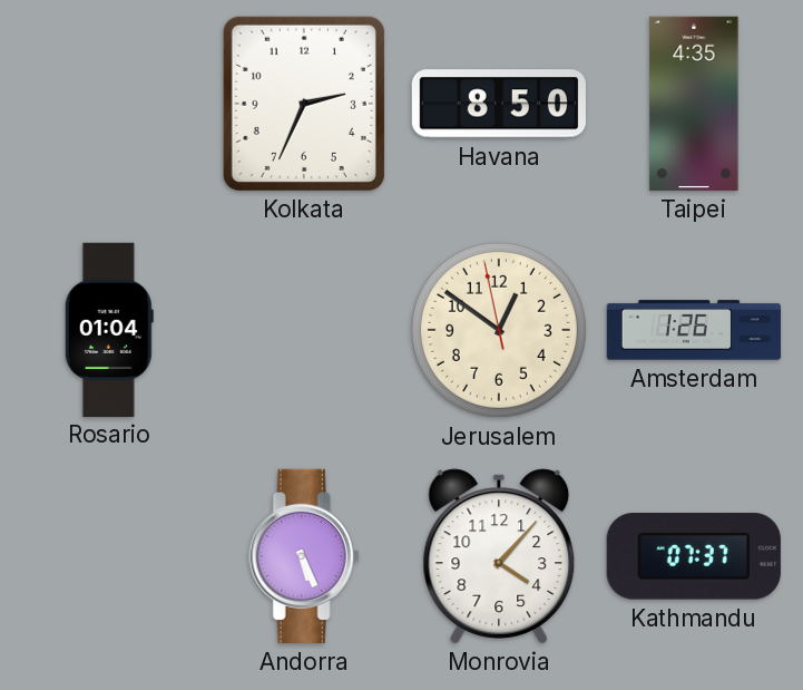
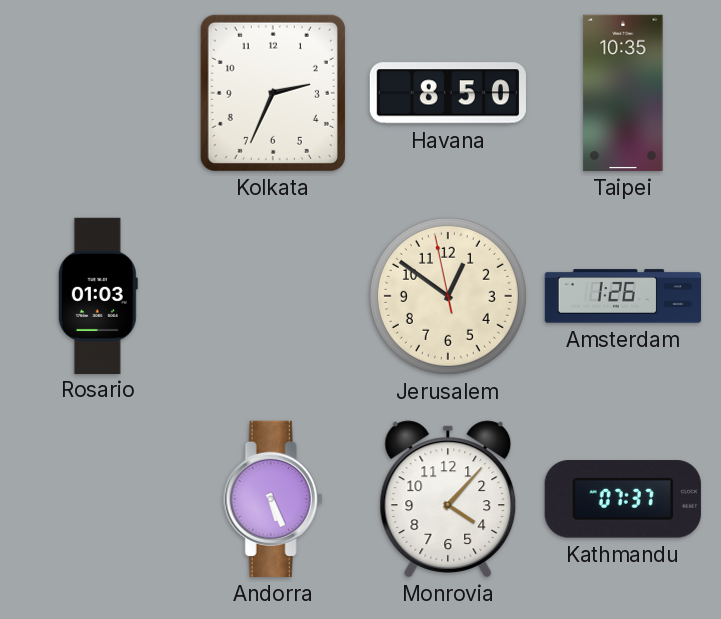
Taipei: 4:35 -> 10:35 (623, 93)
Rosario: 01:04 -> 01:03 (98, 295)
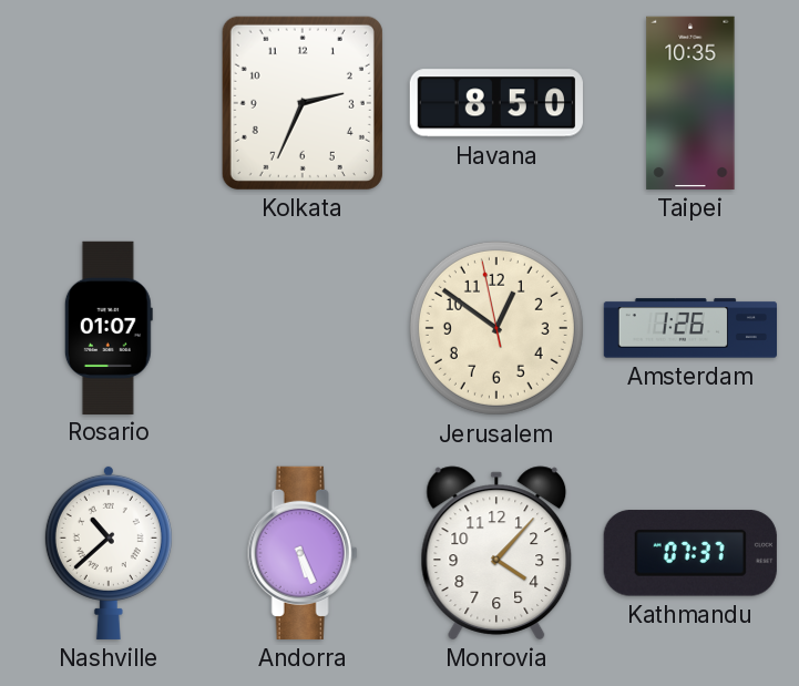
Rosario: 01:03 -> 01:07 (109, 327)
Nashville: none -> 10:38 (109, 552)
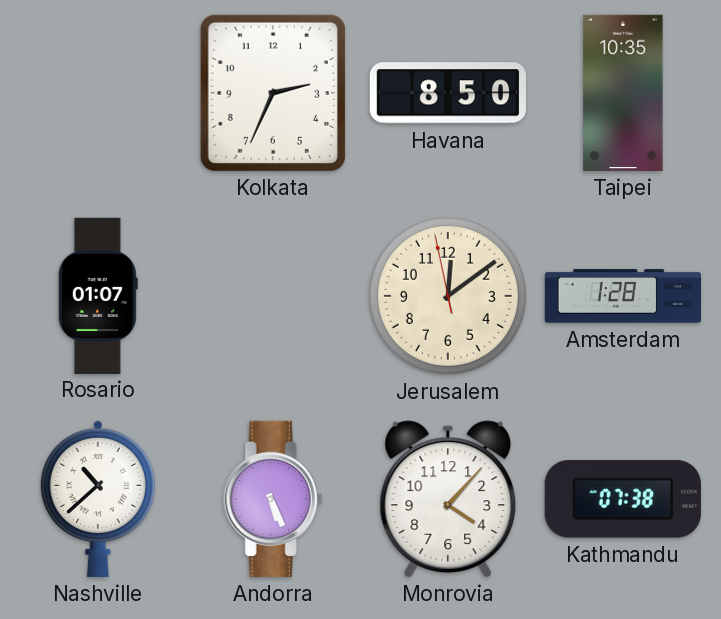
Jerusalem: 12:50 -> 12:08 (448, 296)
Amsterdam: 1:26 -> 1:28 (622, 296)
Kathmandu: 07:37 -> 07:38 (623, 499)
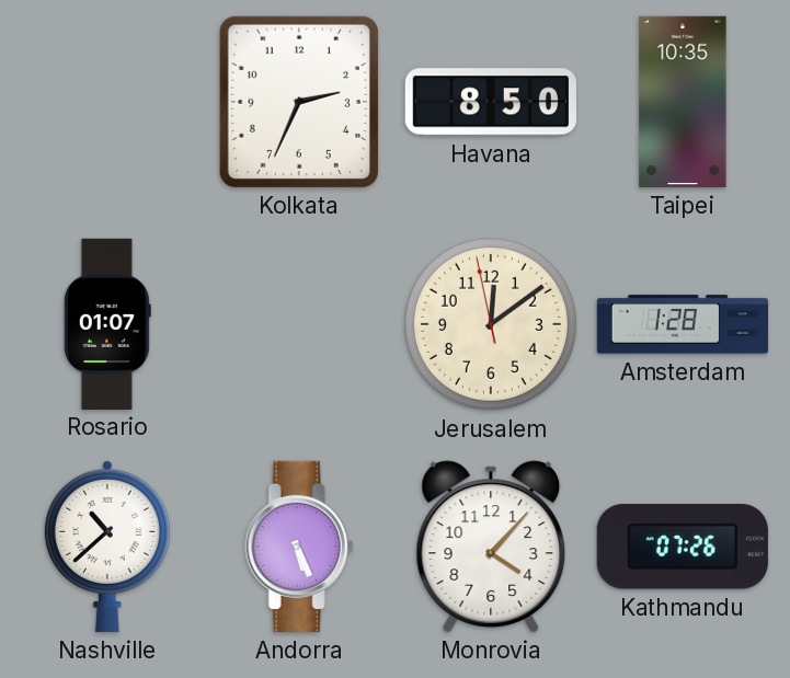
Kathmandu: 07:38 -> 07:26 (683, 547)
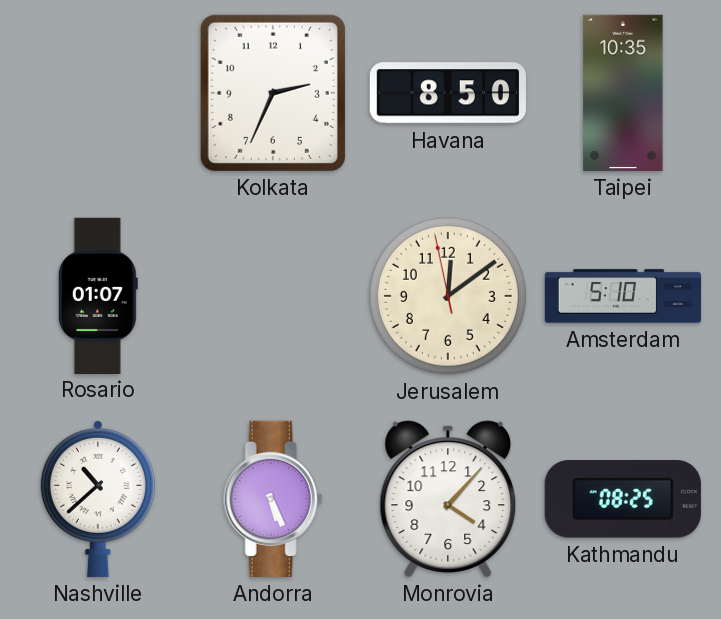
Amsterdam: 1:28 -> 5:10 (622, 296)
Kathmandu: 07:26 -> 08:25 (623, 499)
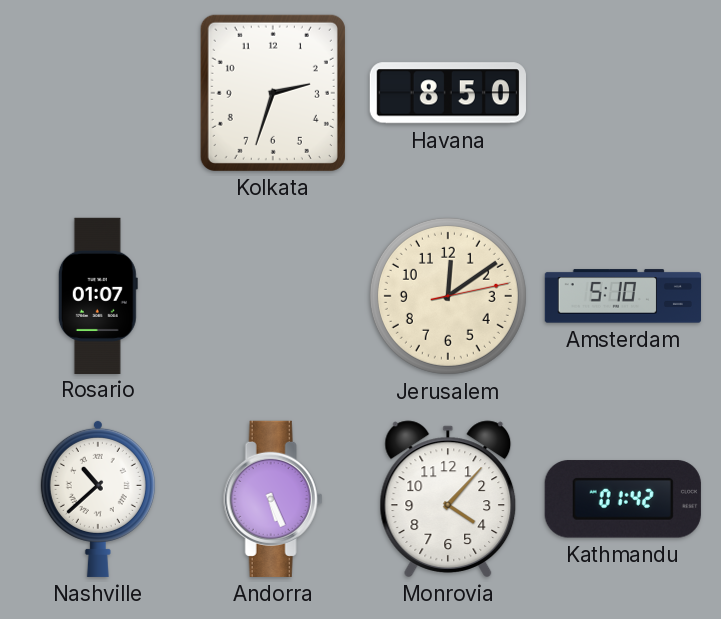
Kolkata: 2:34 -> 2:33 (273, 93)
Taipei: 10:35 -> none (623, 93)
Jerusalem: 12:08 -> 12:09 (448, 296)
Kathmandu: 08:25 -> 01:42 (623, 499)
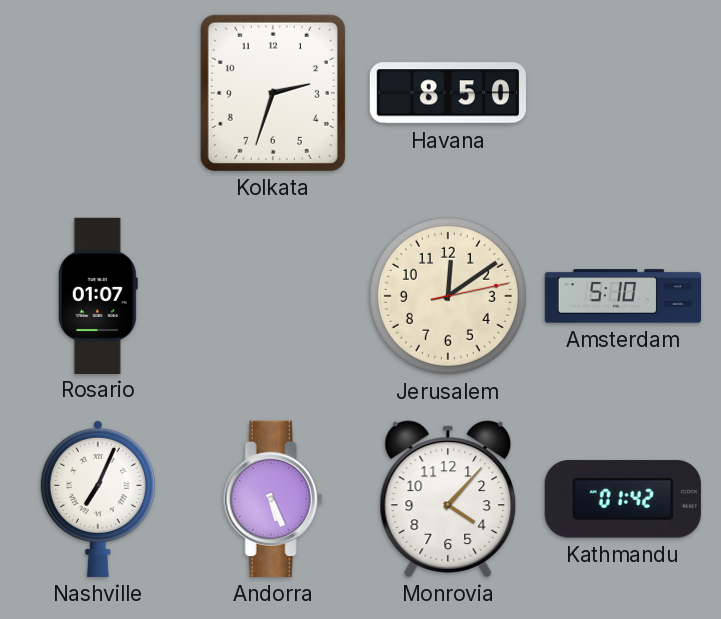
Nashville: 10:38 -> 7:04 (98, 498)
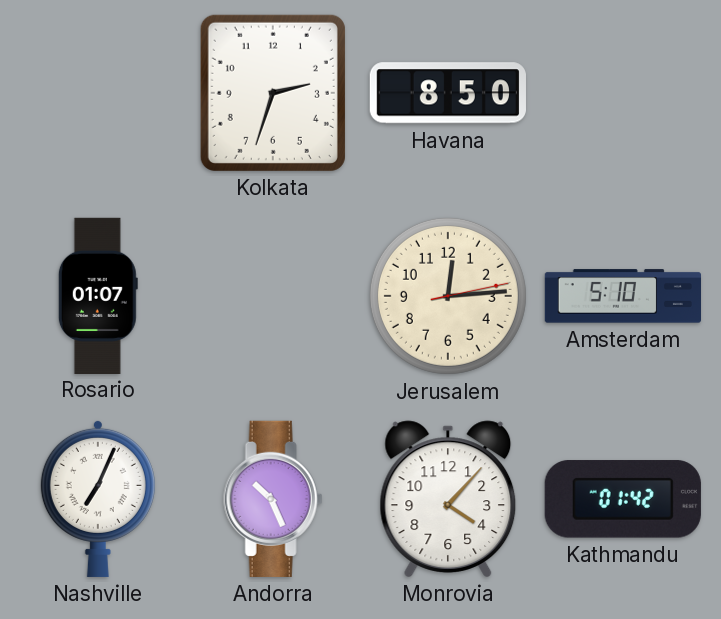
Jerusalem: 12:09 -> 12:14 (448, 296)
Andorra: 5:26 -> 10:26 (273, 499)
